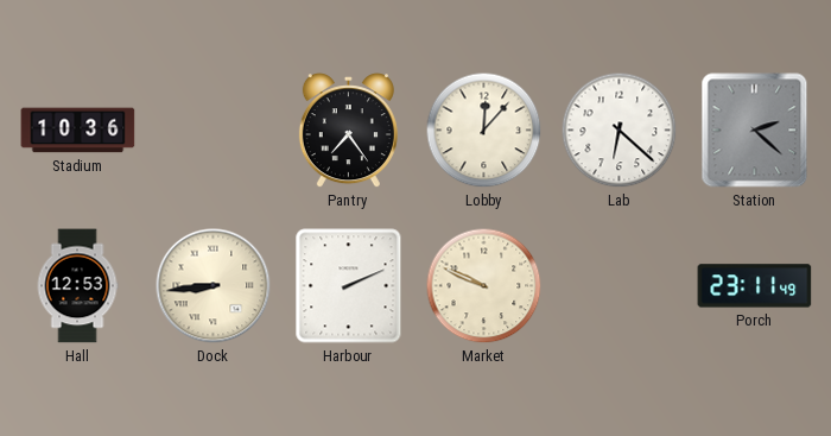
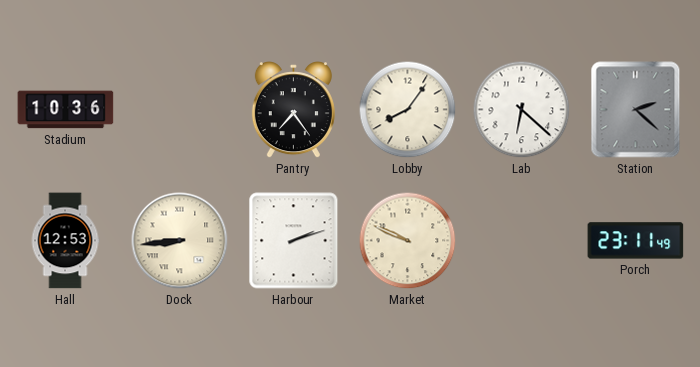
Lobby: 12:07 -> 8:06 (408, 110)
Harbour: 2:11 -> 2:12 (294, 241)
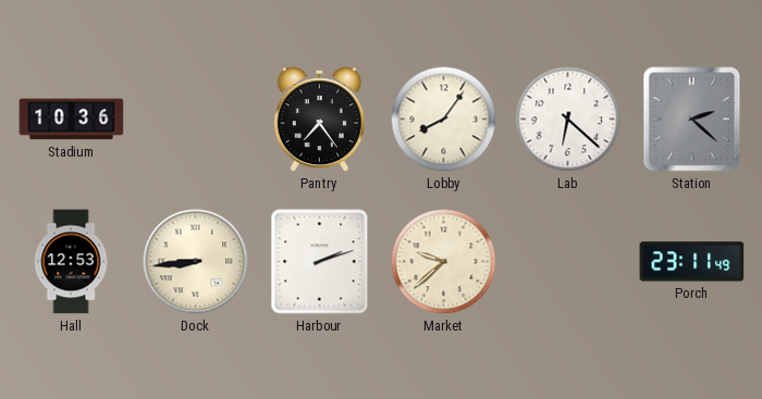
Market: 9:49 -> 9:38 (444, 262)
